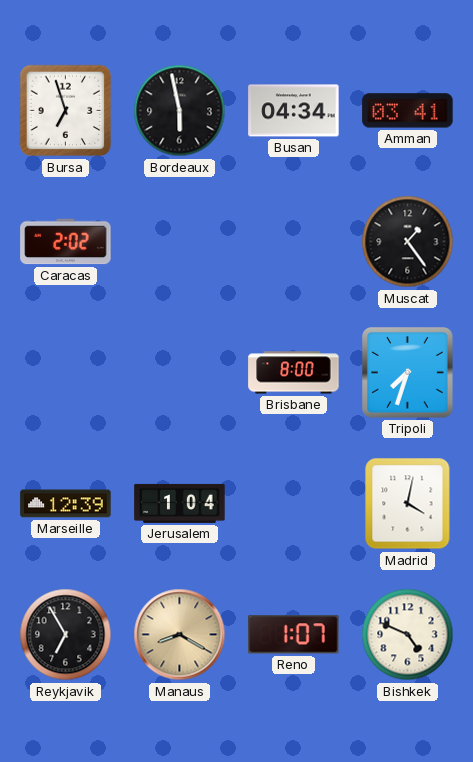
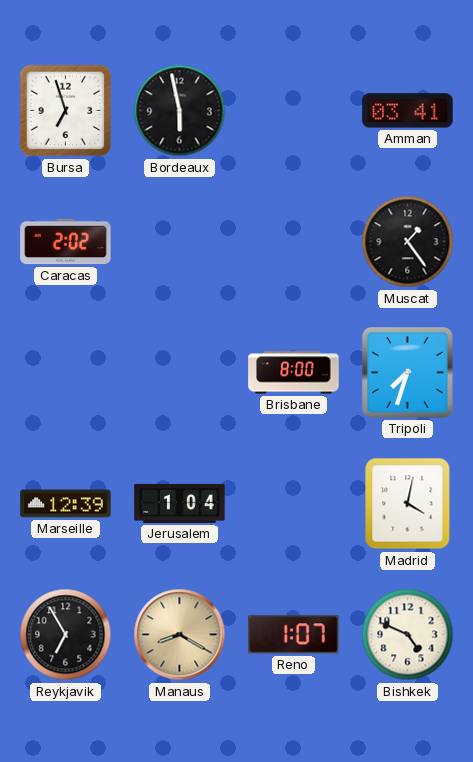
Busan: 04:34 -> none (294, 111)
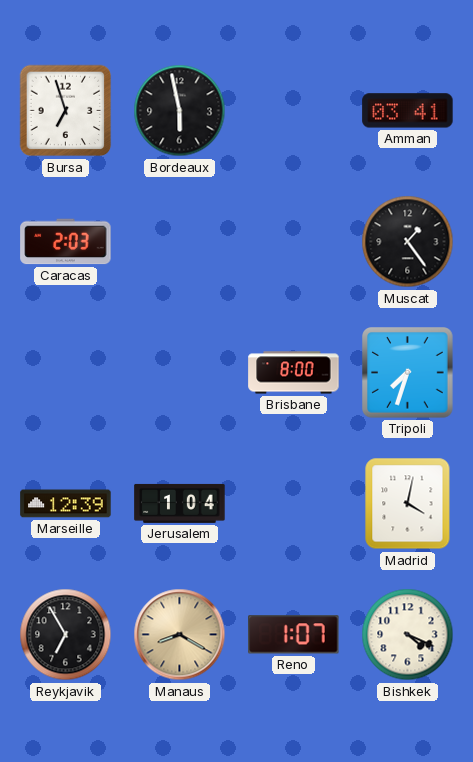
Caracas: 2:02 -> 2:03 (66, 242)
Bishkek: 4:49 -> 4:19 (408, 635)
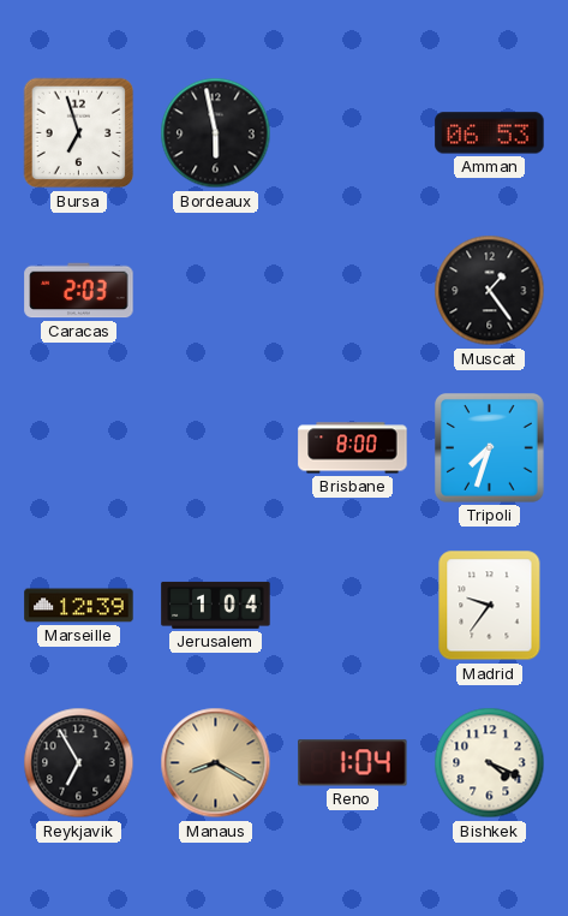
Amman: 03:41 -> 06:53 (490, 133)
Madrid: 4:02 -> 9:36 (490, 606)
Reno: 1:07 -> 1:04 (353, 763)
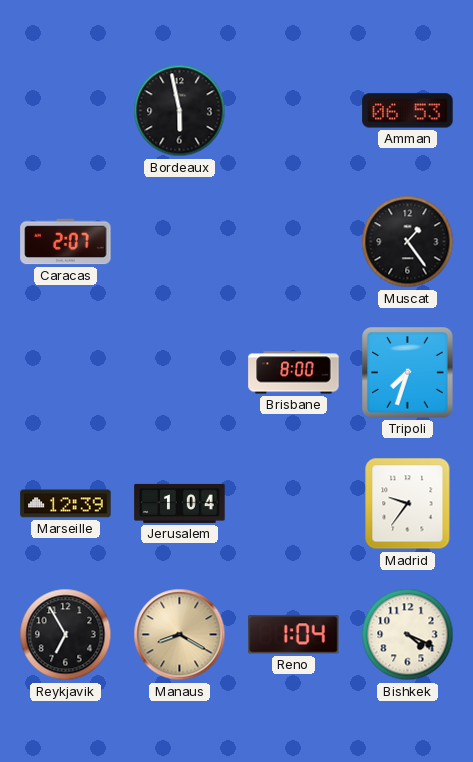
Bursa: 6:57 -> none (79, 133)
Caracas: 2:03 -> 2:07 (66, 242)
